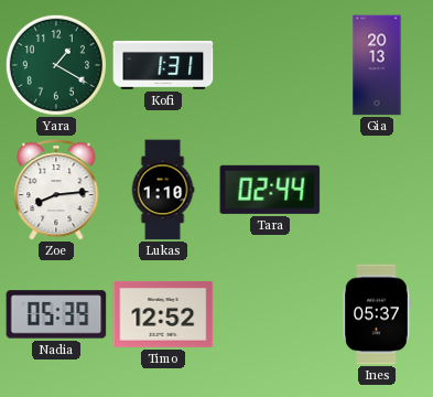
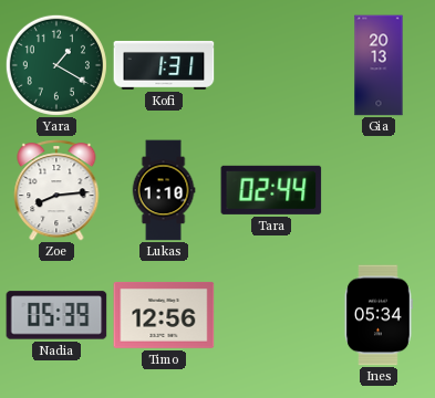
Timo: 12:52 -> 12:56 (164, 315)
Ines: 05:37 -> 05:34 (379, 315)
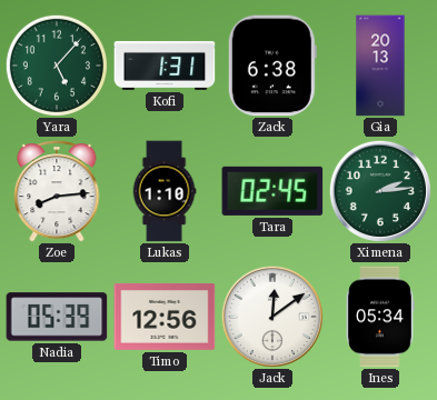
Yara: 1:20 -> 5:07 (57, 66)
Zack: none -> 6:38 (272, 66)
Tara: 02:44 -> 02:45 (272, 191)
Ximena: none -> 2:14 (379, 190)
Jack: none -> 12:09 (271, 316)
